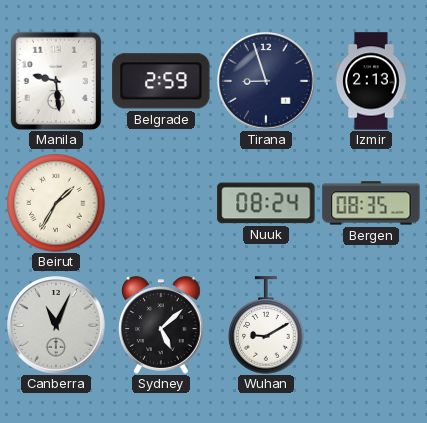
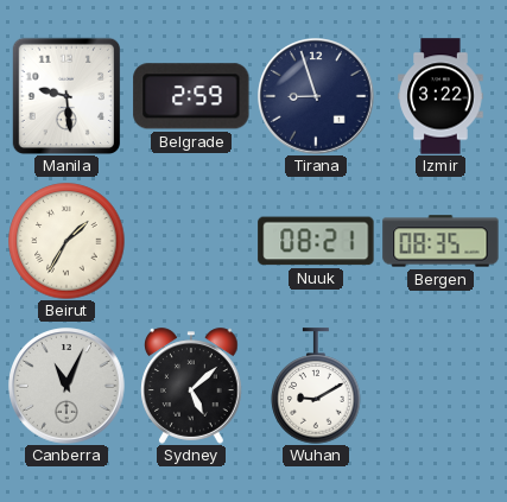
Izmir: 2:13 -> 3:22 (441, 96)
Nuuk: 08:24 -> 08:21 (316, 241)
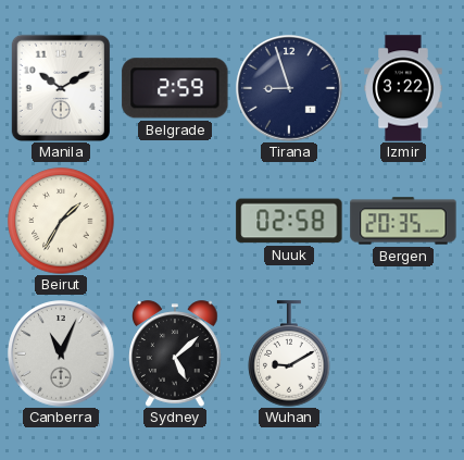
Manila: 9:29 -> 10:10 (60, 87)
Nuuk: 08:21 -> 02:58 (289, 221)
Bergen: 08:35 -> 20:35 (403, 221)
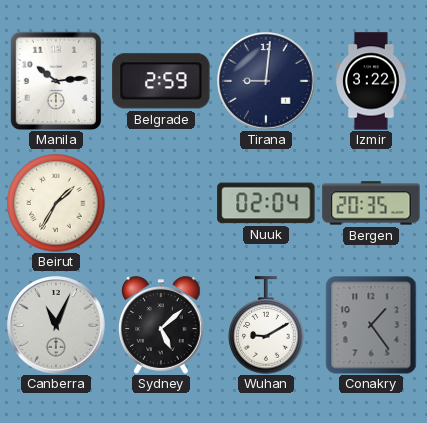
Manila: 10:10 -> 10:14 (55, 80)
Tirana: 8:57 -> 9:01 (266, 81)
Nuuk: 02:58 -> 02:04 (266, 203)
Conakry: none -> 1:24 (371, 325)
